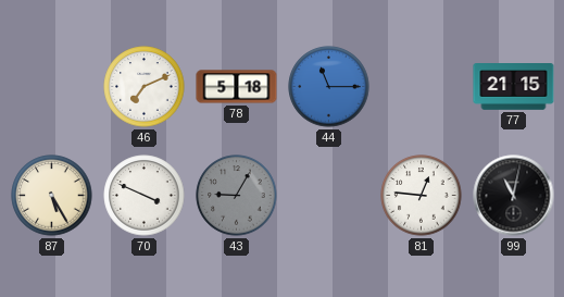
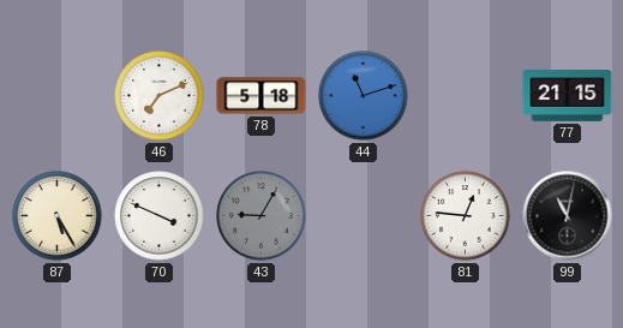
44: 11:15 -> 11:12 (364, 96)
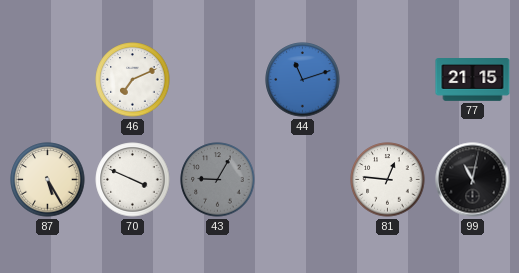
78: 5:18 -> none (262, 96)
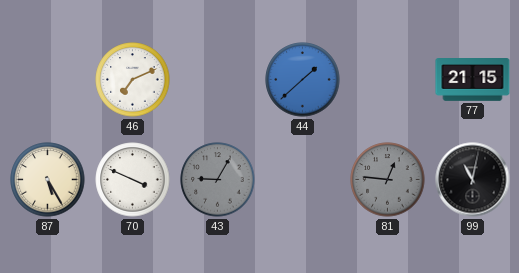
44: 11:12 -> 1:38 (303, 80)
81 dial: white -> grey (388, 180)
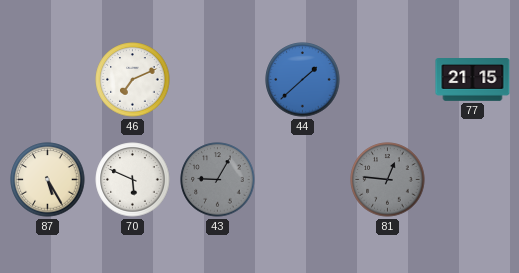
70: 3:49 -> 5:49 (133, 180)
99: 11:02 -> none (473, 180)
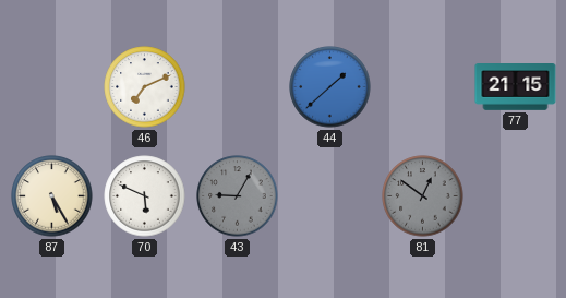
81: 12:46 -> 12:51 (423, 196)
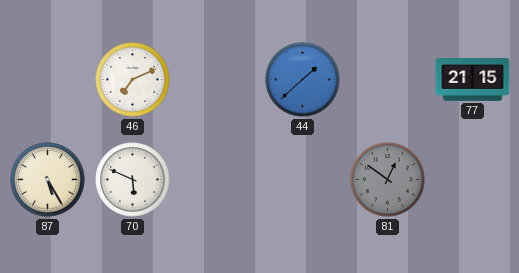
43: 9:05 -> none (238, 196)
